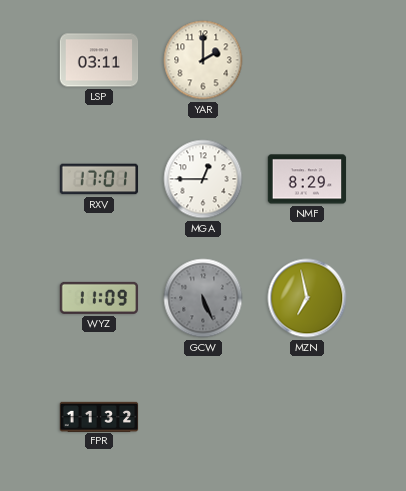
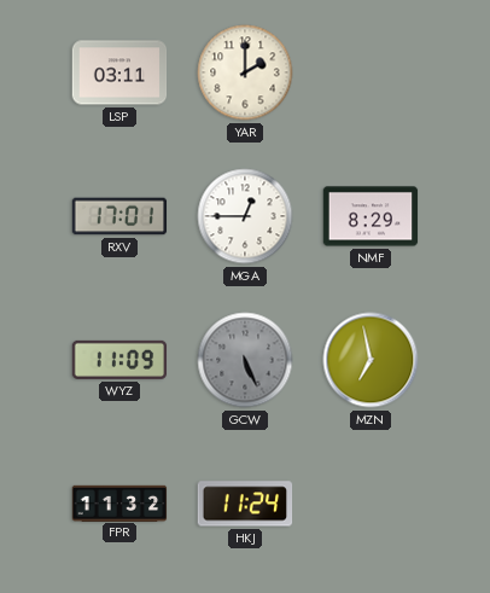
HKJ: none -> 11:24 (245, 504)
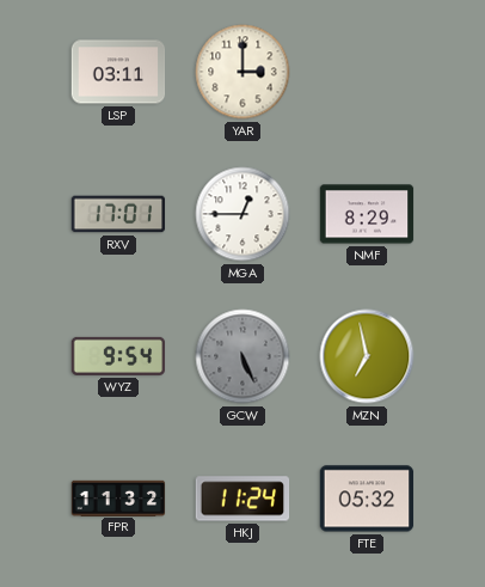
YAR: 2:00 -> 3:00 (242, 72)
WYZ: 11:09 -> 9:54 (118, 356)
FTE: none -> 05:32 (367, 499)
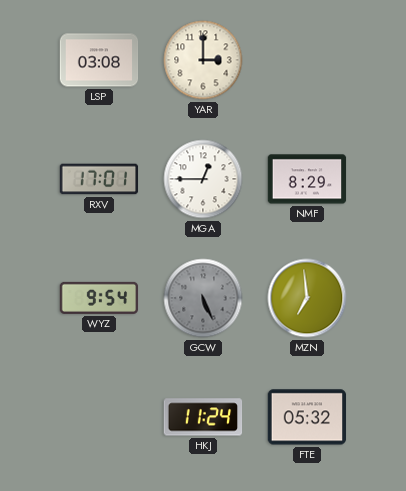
LSP: 03:11 -> 03:08 (99, 60)
MZN: 6:58 -> 6:59 (307, 298)
FPR: 11:32 -> none (118, 497)
